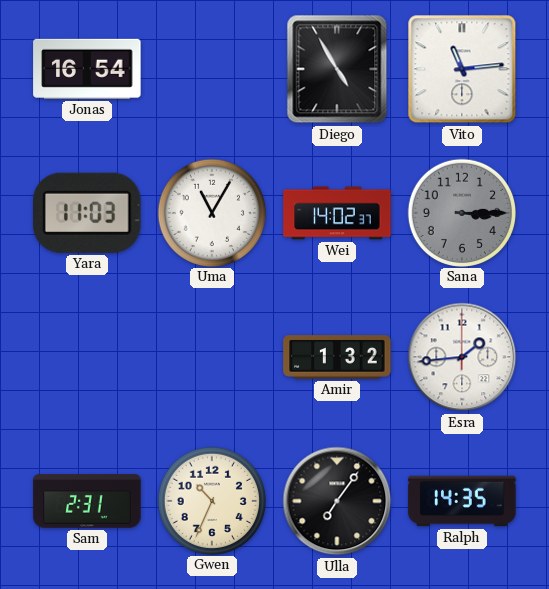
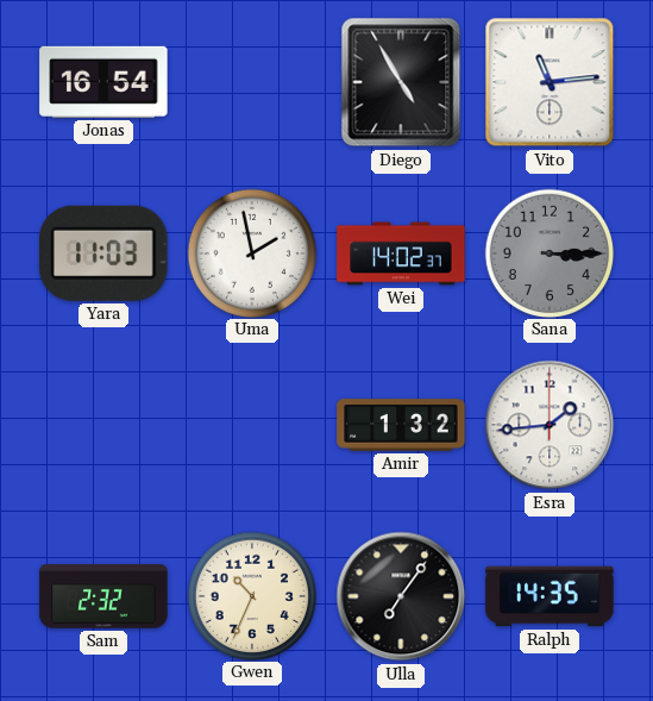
Uma: 11:05 -> 1:58 (251, 252)
Sam: 2:31 -> 2:32 (103, 596)
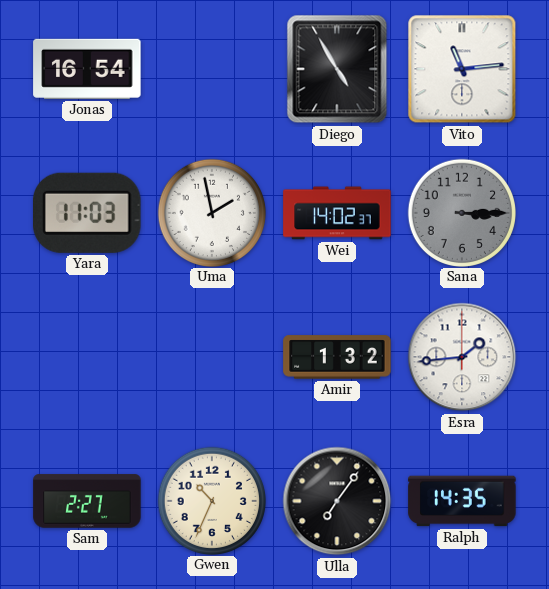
Sam: 2:32 -> 2:27 (87, 501)
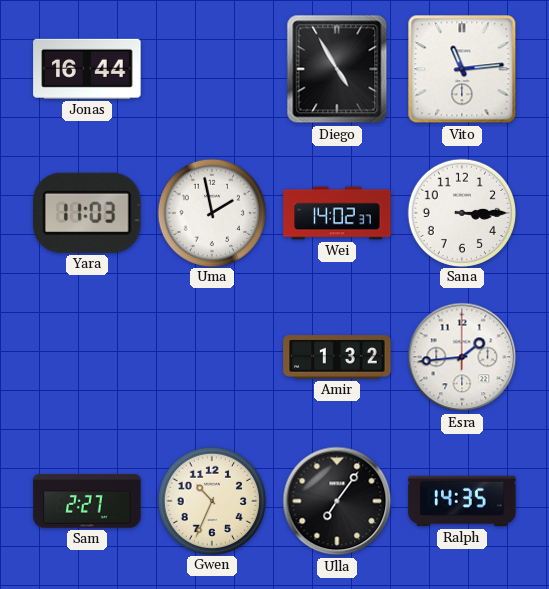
Jonas: 16:54 -> 16:44 (87, 69)
Sana dial: grey -> white (461, 212)
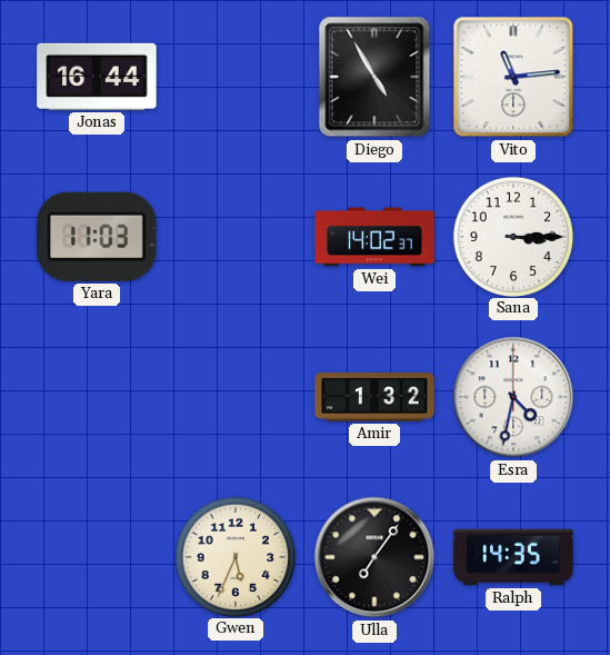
Uma: 1:58 -> none (211, 212)
Esra: 1:44 -> 4:32 (513, 397)
Sam: 2:27 -> none (87, 501)
Gwen: 10:34 -> 5:34 (234, 556)
